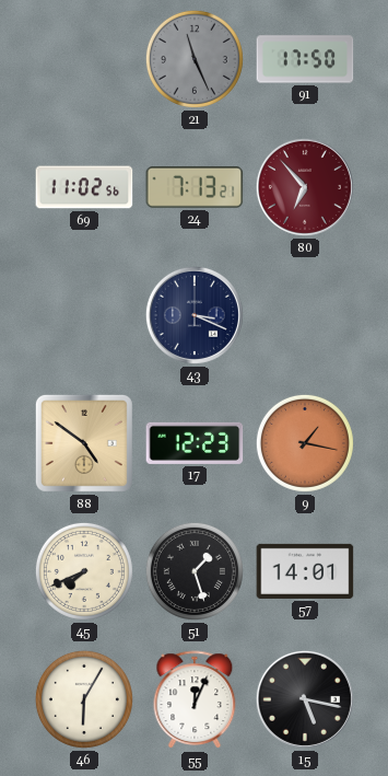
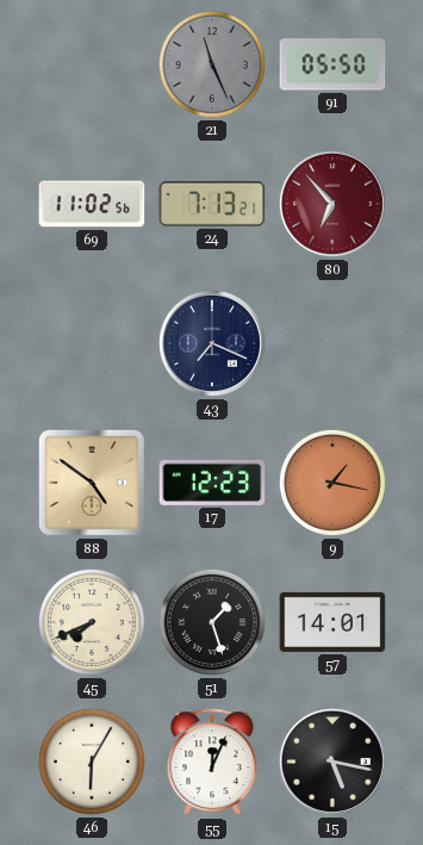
91: 17:50 -> 05:50 (332, 64)
43: 3:19 -> 7:19 (212, 343)
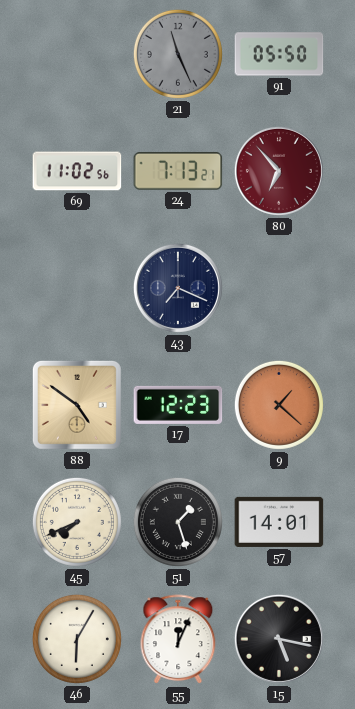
9: 1:17 -> 1:22 (279, 405)
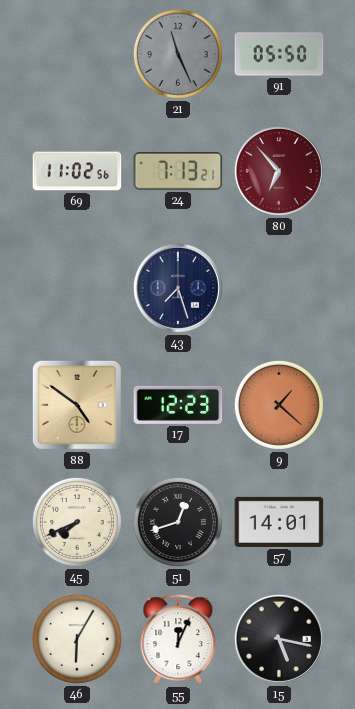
43: 7:19 -> 7:27 (178, 288)
51: 1:27 -> 12:42 (178, 522)
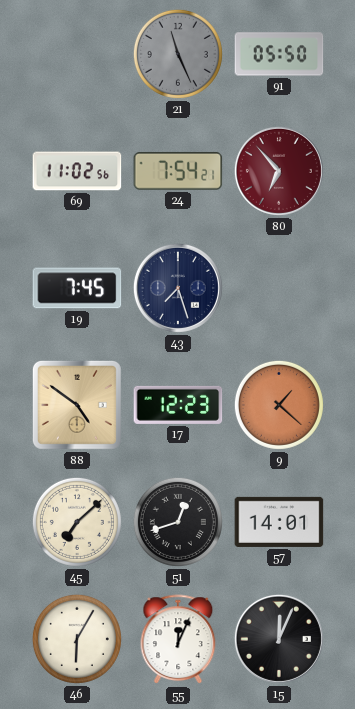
24: 7:13 -> 7:54 (178, 171)
19: none -> 7:45 (77, 288)
45: 7:41 -> 7:08 (77, 522)
15: 5:17 -> 12:04 (279, 639)
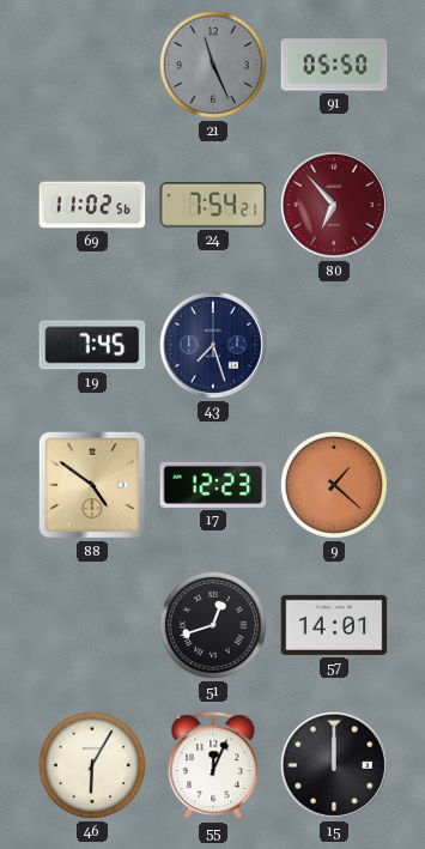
45: 7:08 -> none (77, 522)
15: 12:04 -> 12:00 (334, 765)
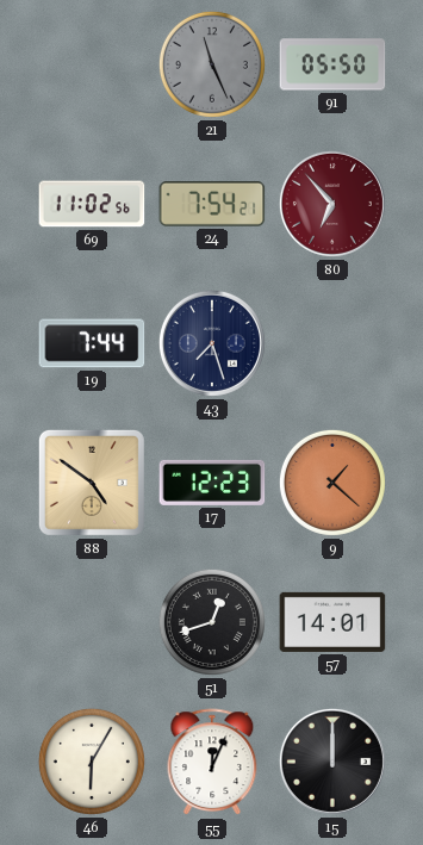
19: 7:45 -> 7:44 (92, 343)
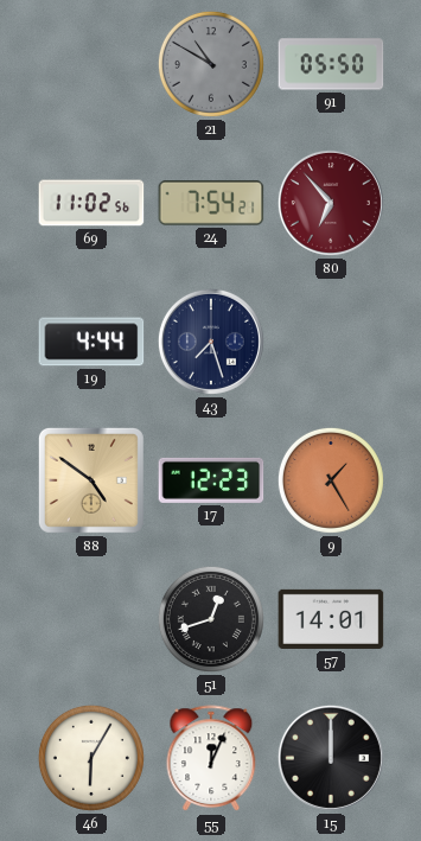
21: 11:26 -> 10:50 (211, 64)
19: 7:44 -> 4:44 (91, 342)
9: 1:22 -> 1:25 (331, 480)
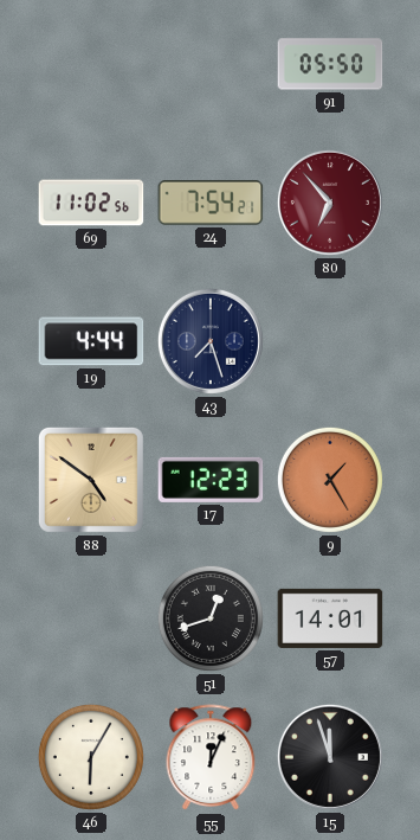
21: 10:50 -> none (211, 64)
15: 12:00 -> 11:57 (330, 757)
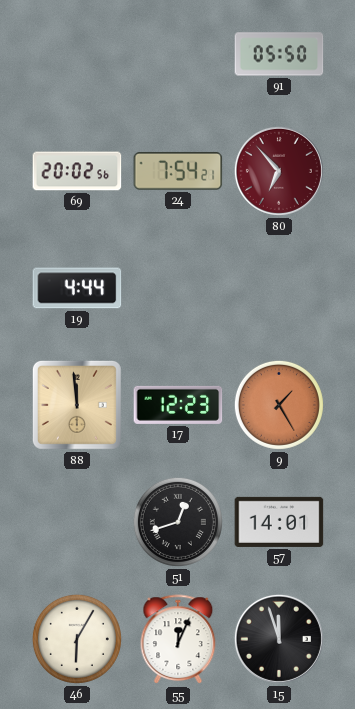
69: 11:02 -> 20:02 (77, 171)
43: 7:27 -> none (211, 341)
88: 4:51 -> 11:59 (77, 405)
